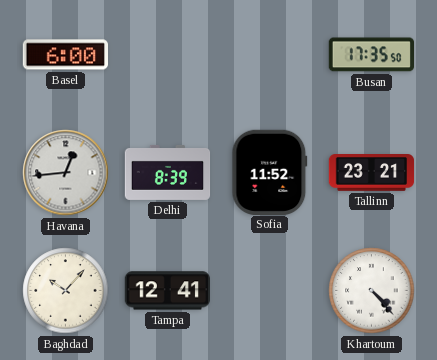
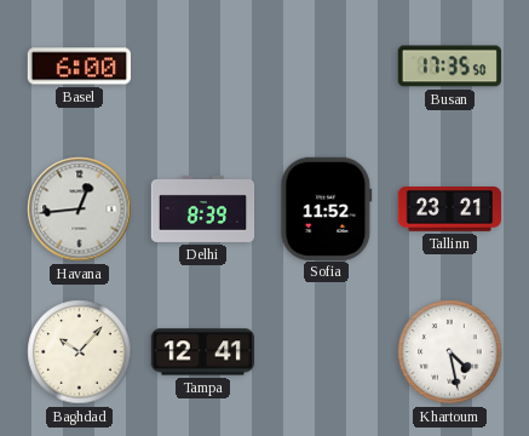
Khartoum: 4:23 -> 4:28 (450, 352)
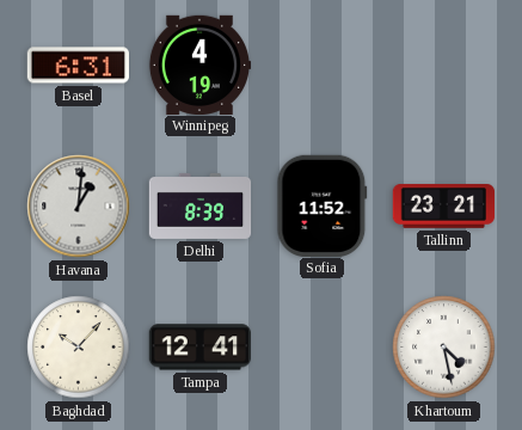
Basel: 6:00 -> 6:31 (78, 66)
Winnipeg: none -> 4:19 (199, 64)
Busan: 17:35 -> none (449, 67)
Havana: 12:44 -> 1:01 (79, 207)
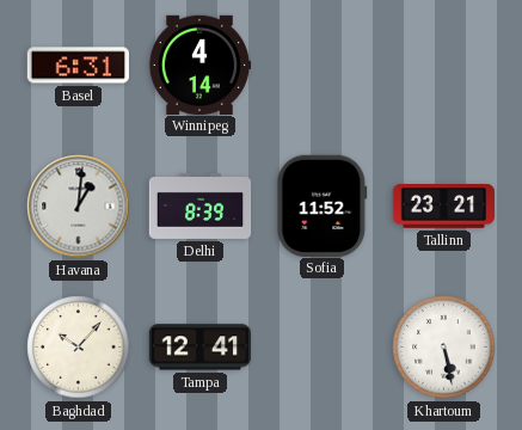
Winnipeg: 4:19 -> 4:14 (199, 64)
Khartoum: 4:28 -> 5:28 (444, 348)
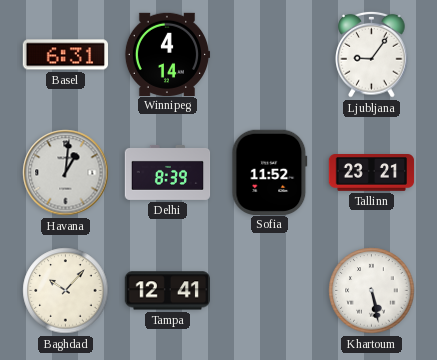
Ljubljana: none -> 9:06 (372, 54)
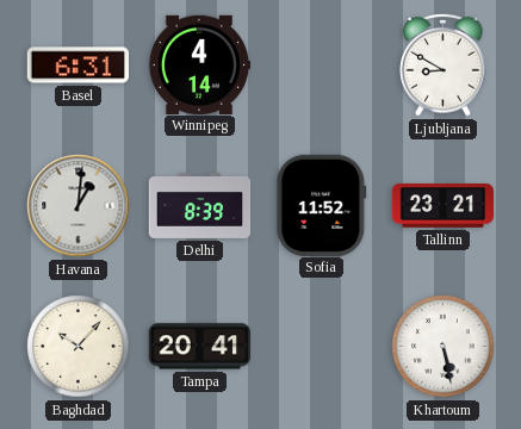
Ljubljana: 9:06 -> 8:50 (444, 64)
Tampa: 12:41 -> 20:41 (199, 347)
